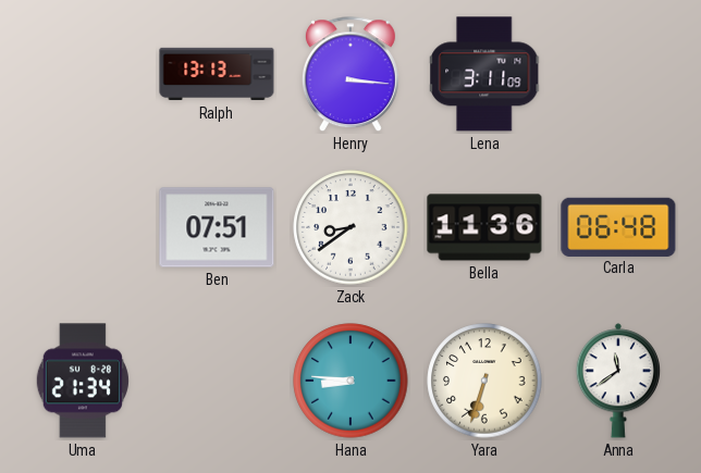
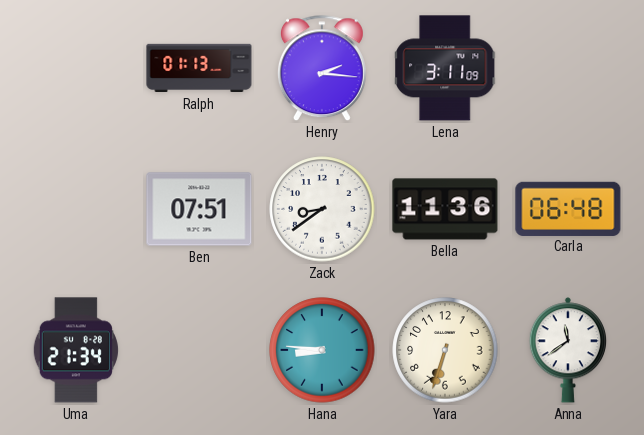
Ralph: 13:13 -> 01:13 (199, 68)
Henry: 3:16 -> 2:16 (322, 69)
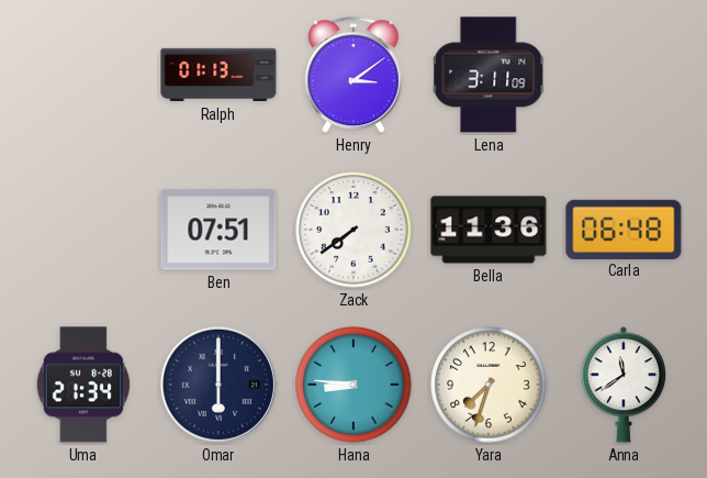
Henry: 2:16 -> 3:09 (353, 76)
Zack: 8:39 -> 7:39 (353, 230)
Omar: none -> 6:00 (218, 385)
Yara: 6:33 -> 7:33 (489, 385)
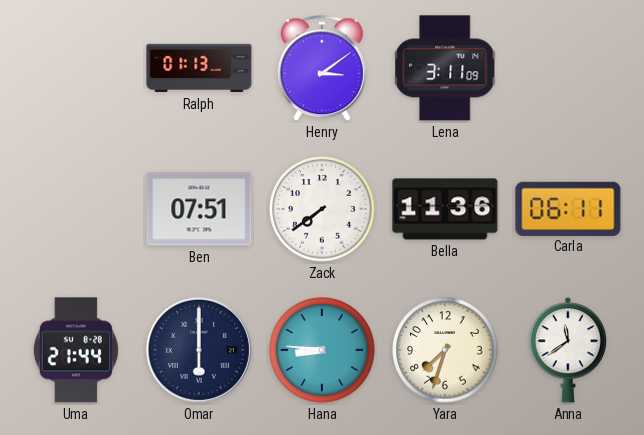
Carla: 06:48 -> 06:11 (568, 208)
Uma: 21:34 -> 21:44 (76, 350)
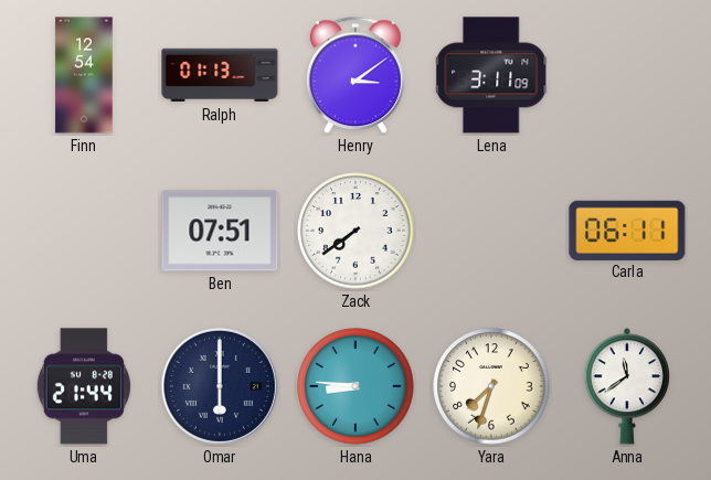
Finn: none -> 12:54 (84, 75)
Bella: 11:36 -> none (445, 209)
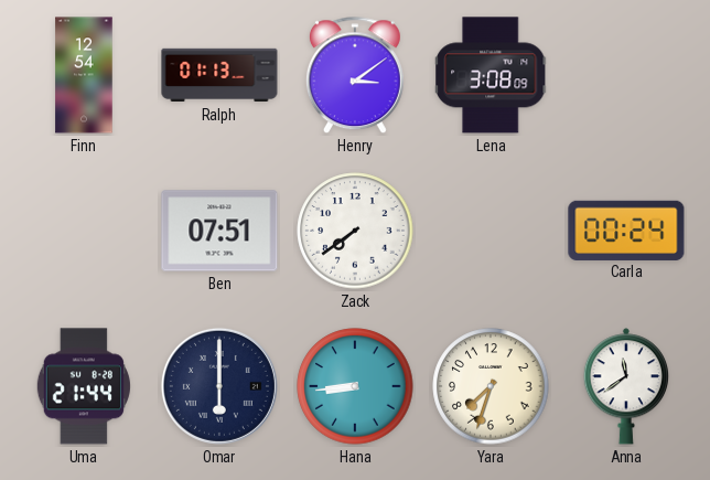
Lena: 3:11 -> 3:08 (492, 75)
Carla: 06:11 -> 00:24 (626, 230)
Hana: 8:46 -> 8:44 (355, 386)
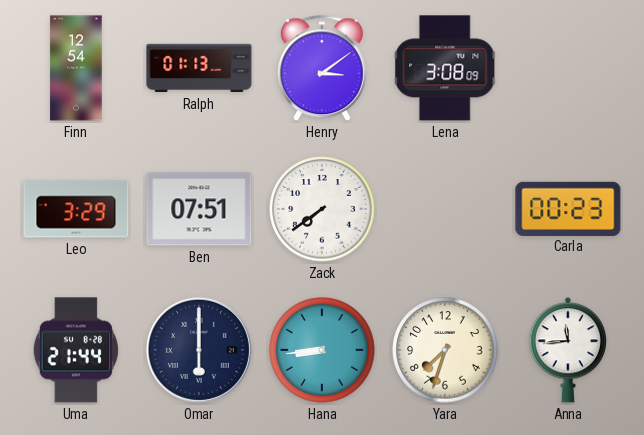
Leo: none -> 3:29 (76, 209)
Carla: 00:24 -> 00:23 (568, 208)
Anna: 11:39 -> 11:44 (567, 350)
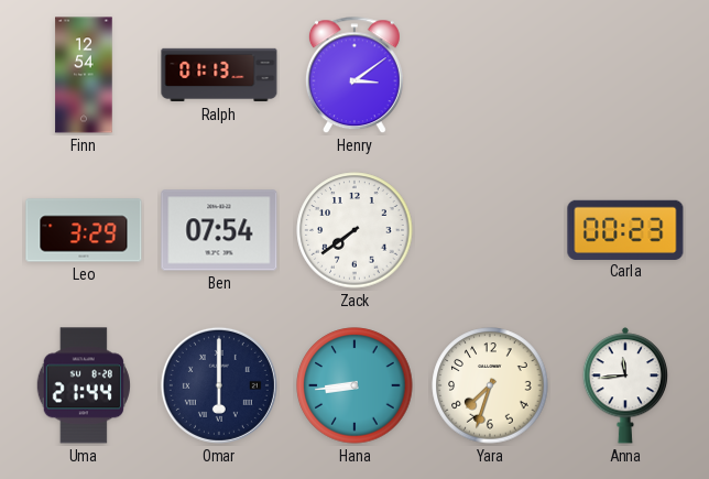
Lena: 3:08 -> none (446, 68)
Ben: 07:51 -> 07:54 (219, 230)
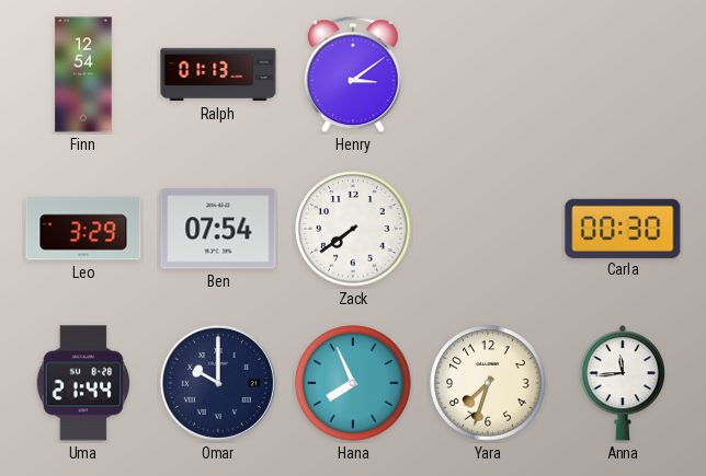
Carla: 00:23 -> 00:30 (623, 228)
Omar: 6:00 -> 10:00 (218, 383)
Hana: 8:44 -> 7:56 (353, 383)
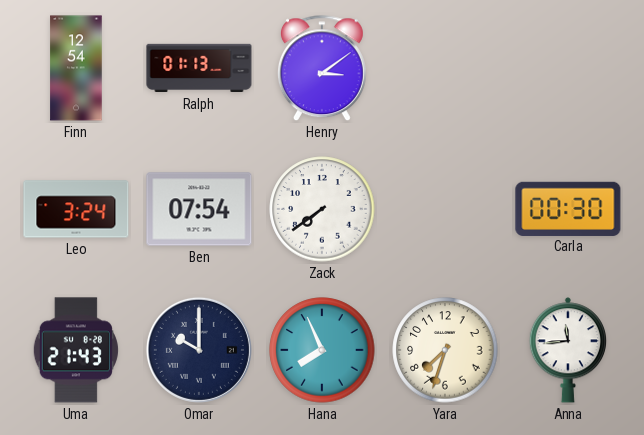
Leo: 3:29 -> 3:24 (76, 209)
Uma: 21:44 -> 21:43 (76, 350)
